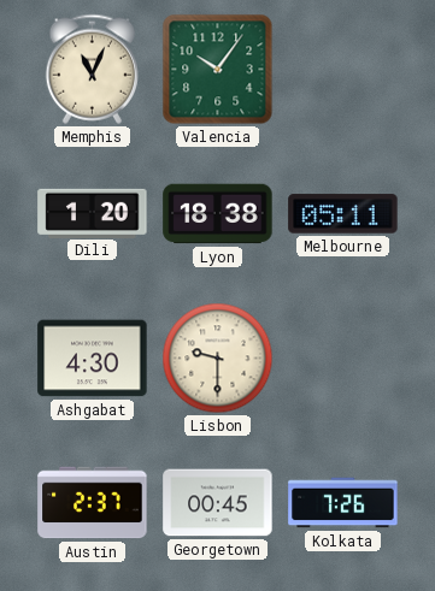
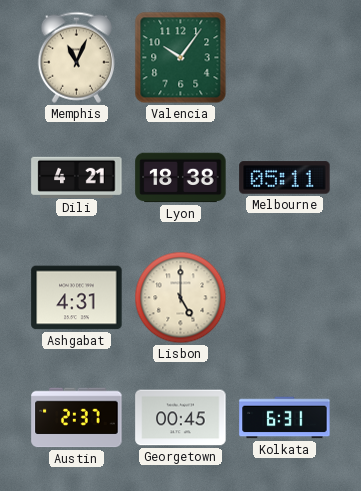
Dili: 1:20 -> 4:21 (77, 177)
Ashgabat: 4:30 -> 4:31 (77, 298)
Lisbon: 9:30 -> 5:00 (181, 298)
Kolkata: 7:26 -> 6:31 (285, 418)
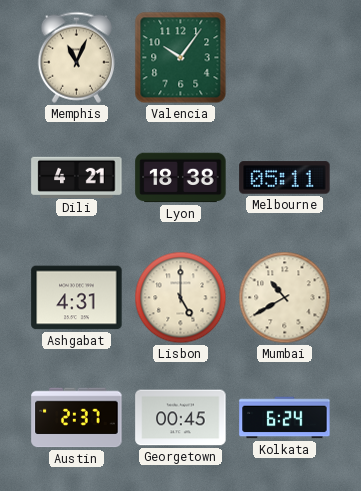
Mumbai: none -> 10:40 (285, 298)
Kolkata: 6:31 -> 6:24 (285, 418)
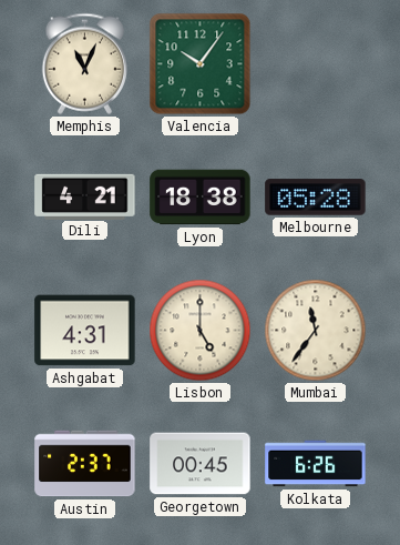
Melbourne: 05:11 -> 05:28 (316, 198)
Mumbai: 10:40 -> 11:36 (316, 331)
Kolkata: 6:24 -> 6:26 (316, 464)
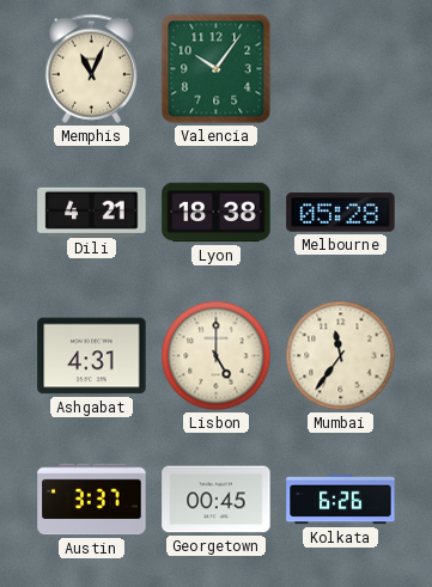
Austin: 2:37 -> 3:37 (92, 500)
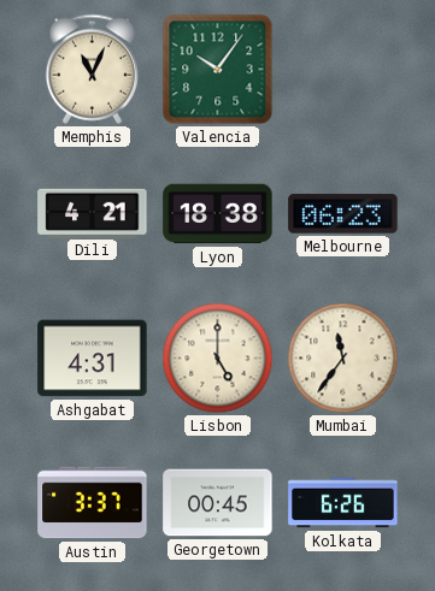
Melbourne: 05:28 -> 06:23 (343, 214)
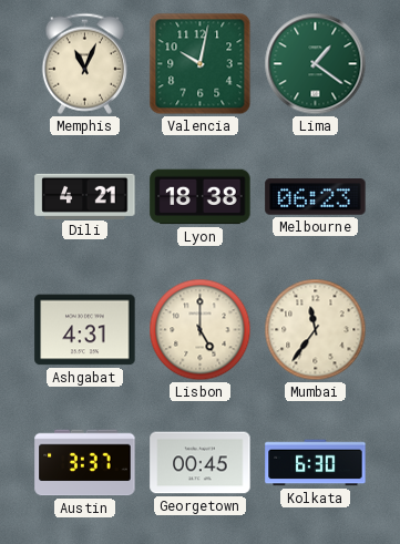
Valencia: 10:06 -> 10:02 (201, 64)
Lima: none -> 1:21 (316, 64)
Kolkata: 6:26 -> 6:30 (316, 463)
